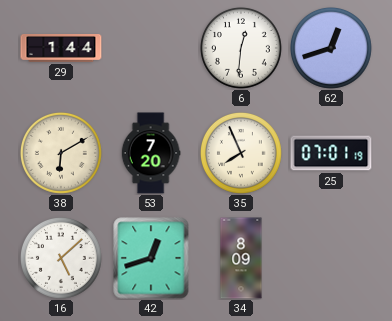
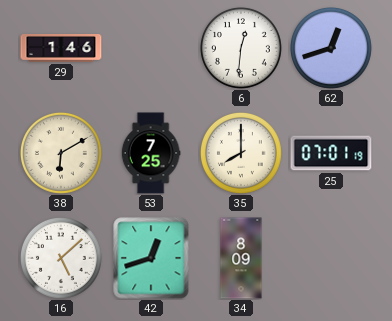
29: 1:44 -> 1:46 (61, 49)
53: 7:20 -> 7:25 (151, 153)
35: 7:56 -> 8:00 (241, 153)
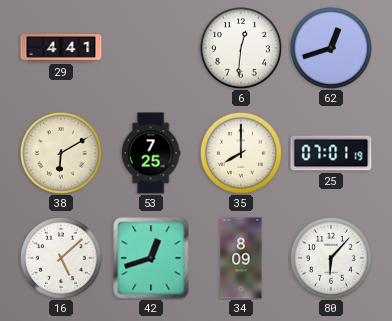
29: 1:46 -> 4:41 (61, 49)
80: none -> 6:07 (331, 258)
